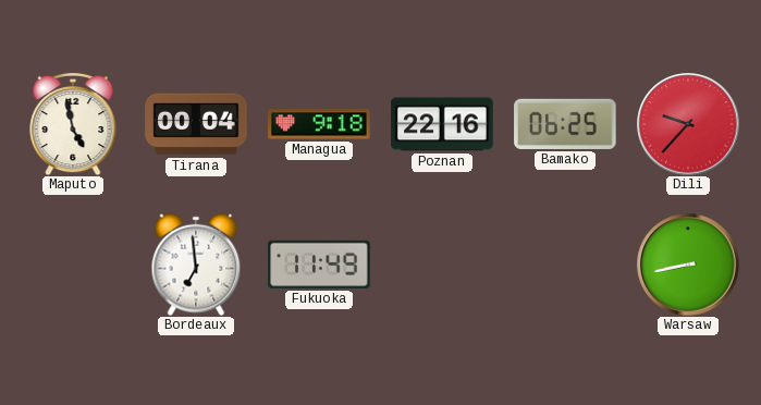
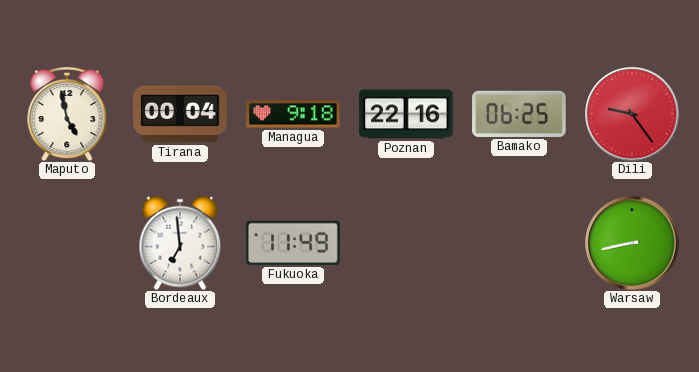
Dili: 9:37 -> 9:24 (632, 114)
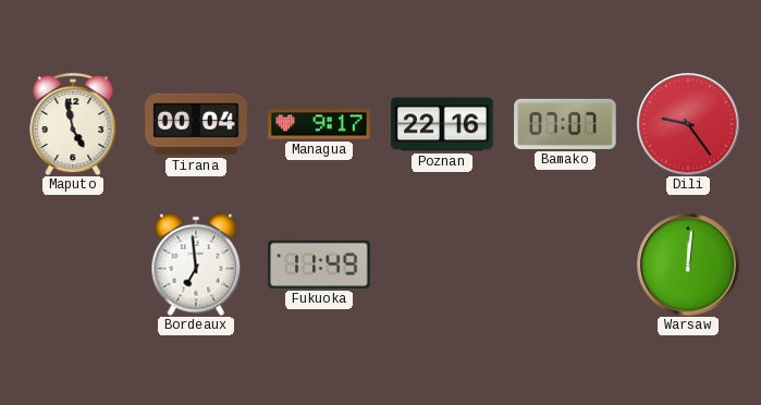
Managua: 9:18 -> 9:17 (319, 124)
Bamako: 06:25 -> 07:07 (565, 124)
Warsaw: 8:43 -> 12:01 (688, 265)
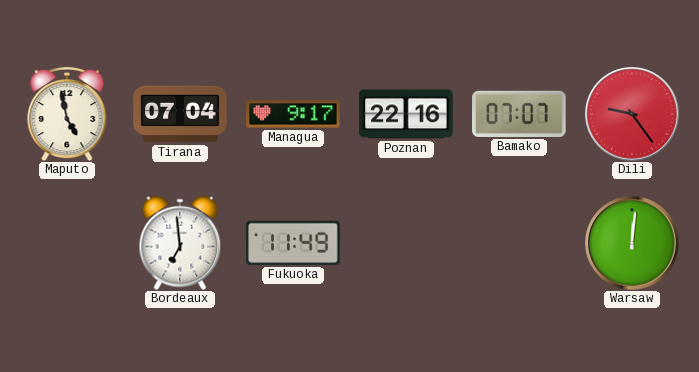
Tirana: 00:04 -> 07:04 (180, 114)
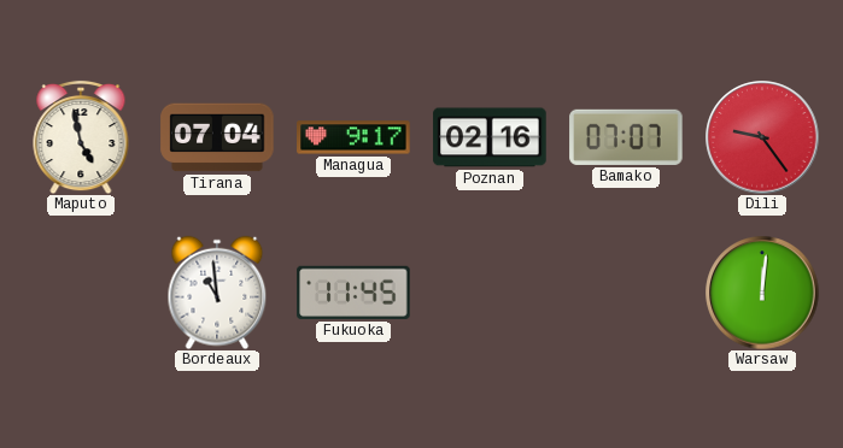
Poznan: 22:16 -> 02:16 (490, 137)
Bordeaux: 6:59 -> 10:59 (217, 293)
Fukuoka: 11:49 -> 11:45 (353, 293)
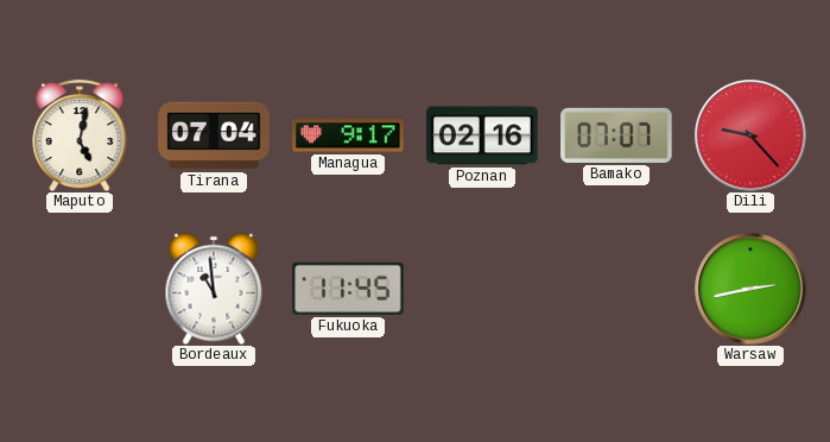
Maputo: 4:58 -> 5:02 (80, 135)
Dili: 9:24 -> 9:23 (750, 135)
Warsaw: 12:01 -> 2:43 (750, 289)
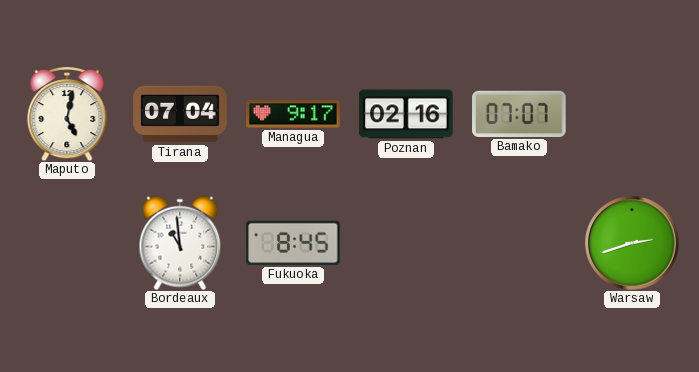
Dili: 9:23 -> none (750, 135)
Fukuoka: 11:45 -> 8:45 (293, 243)
Warsaw: 2:43 -> 2:42 (632, 243)
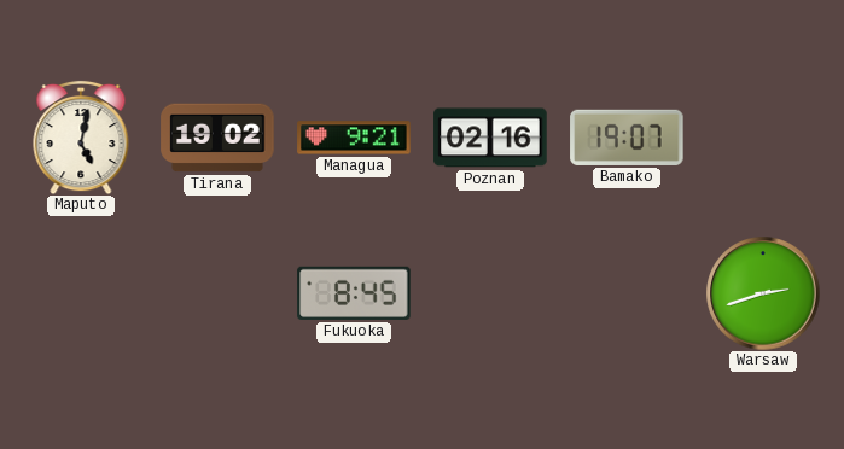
Tirana: 07:04 -> 19:02 (217, 138)
Managua: 9:17 -> 9:21 (354, 138)
Bamako: 07:07 -> 19:07 (627, 138)
Bordeaux: 10:59 -> none (180, 243)
